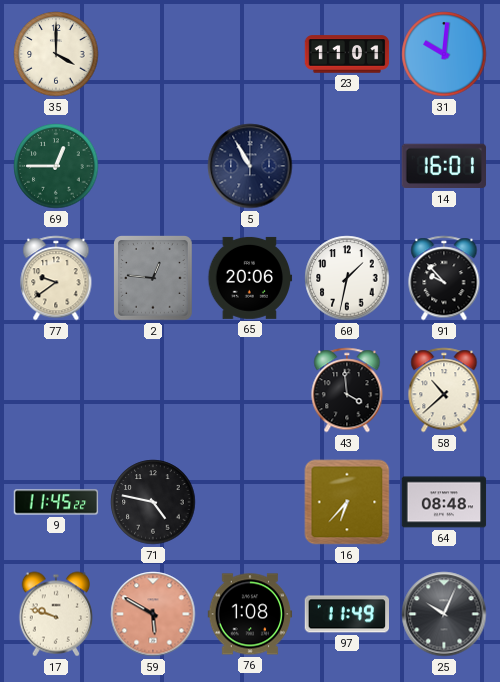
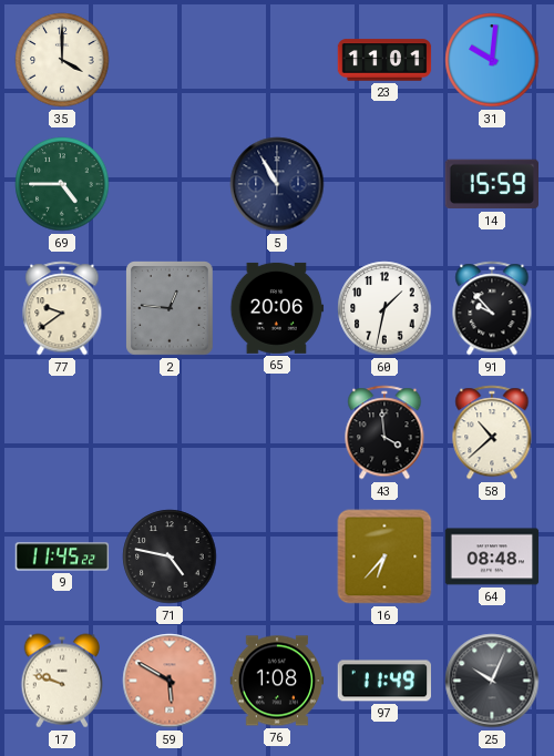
69: 12:45 -> 4:45 (62, 184)
14: 16:01 -> 15:59 (491, 184)
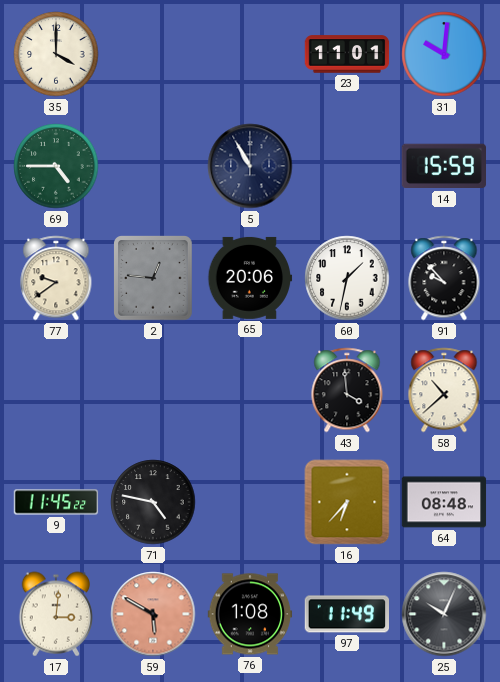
17: 9:48 -> 3:01 (55, 614)
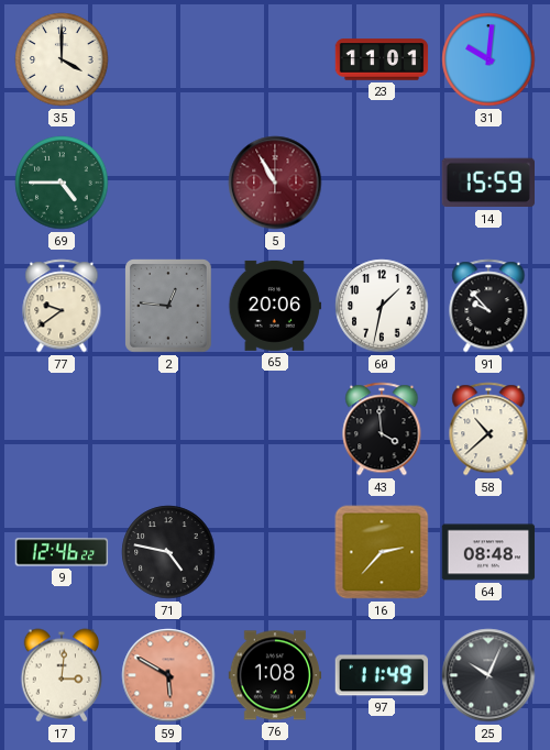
5 dial: navy -> burgundy (275, 183)
9: 11:45 -> 12:46 (62, 552)
16: 6:37 -> 2:37 (382, 552)
